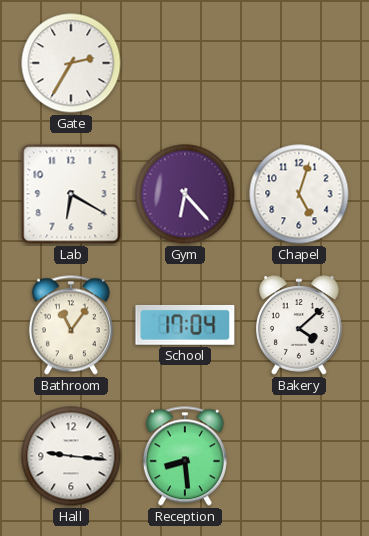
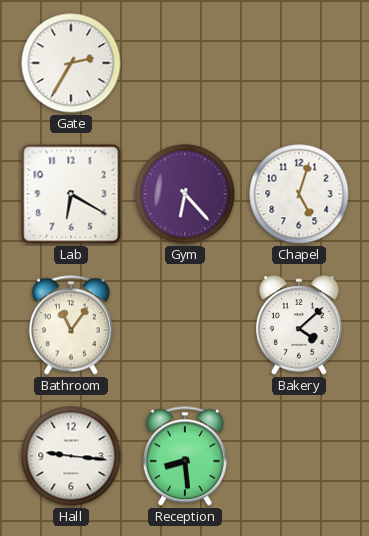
School: 17:04 -> none (185, 325)
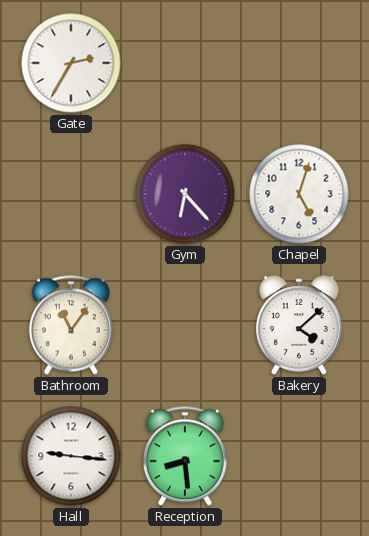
Lab: 6:20 -> none (71, 194)
